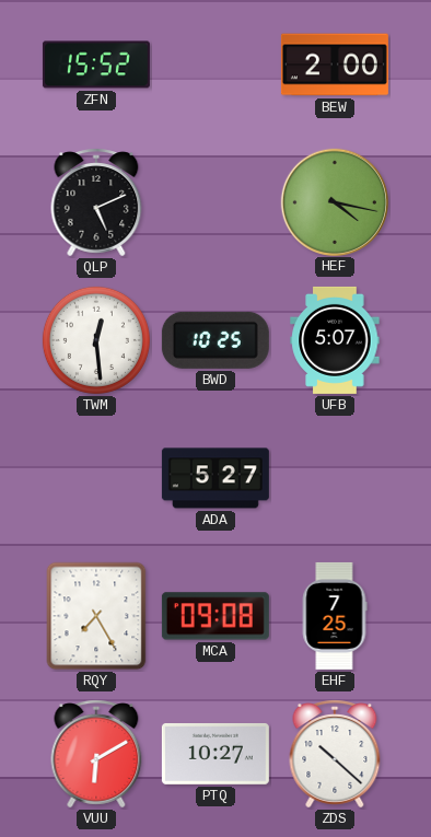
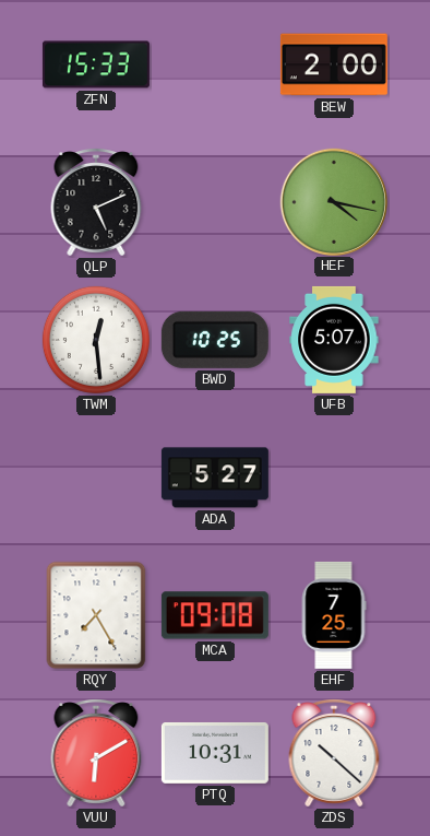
ZFN: 15:52 -> 15:33 (96, 64)
PTQ: 10:27 -> 10:31 (215, 753)
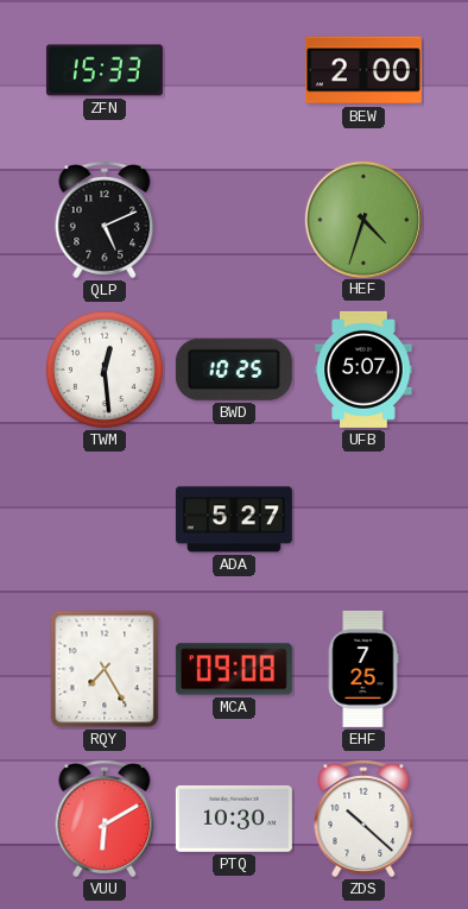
HEF: 4:17 -> 4:33 (362, 219)
PTQ: 10:31 -> 10:30 (234, 819)
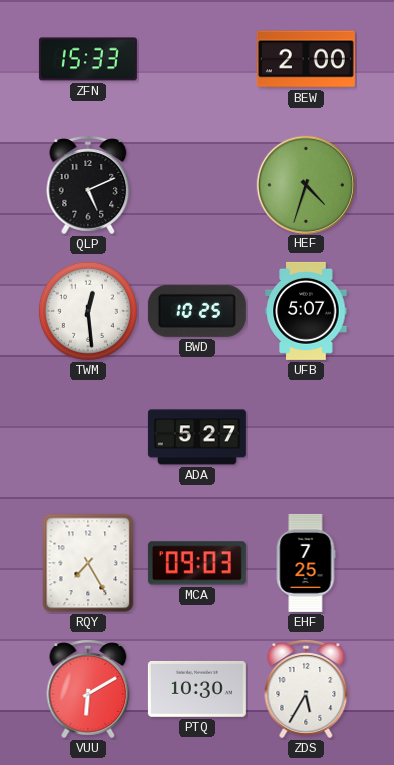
MCA: 09:08 -> 09:03 (197, 563)
ZDS: 10:22 -> 5:35 (306, 689)
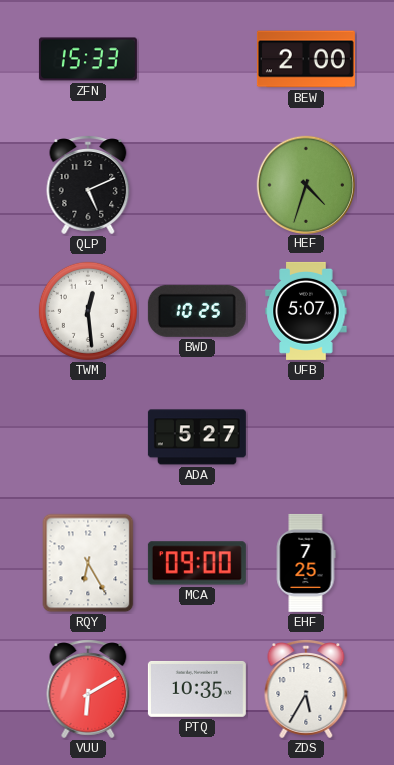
RQY: 7:25 -> 6:25 (88, 563)
MCA: 09:03 -> 09:00 (197, 563)
PTQ: 10:30 -> 10:35 (197, 689)
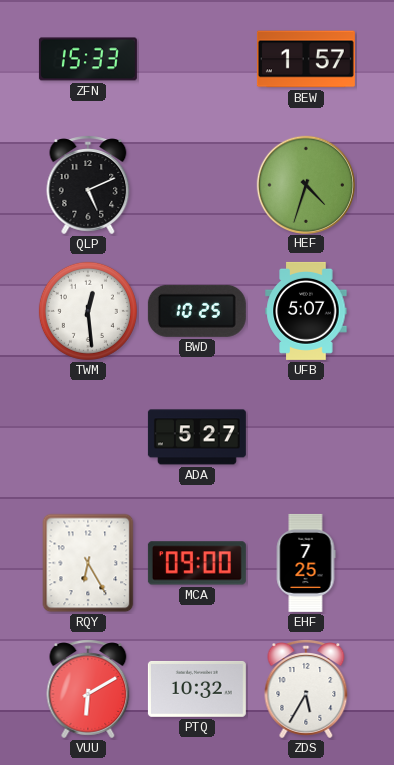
BEW: 2:00 -> 1:57 (306, 59)
PTQ: 10:35 -> 10:32 (197, 689)
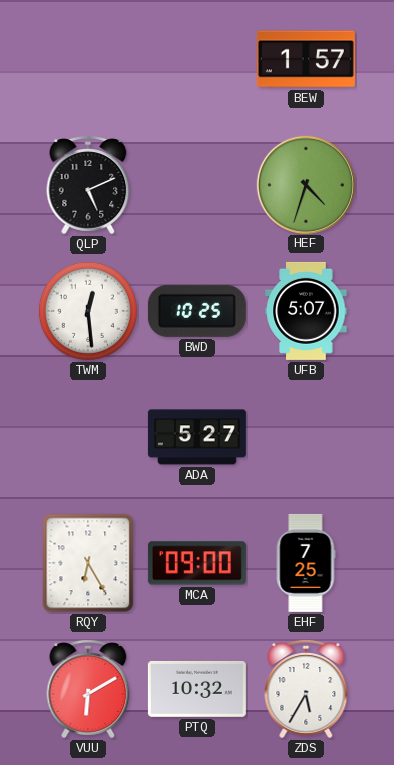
ZFN: 15:33 -> none (88, 59)
